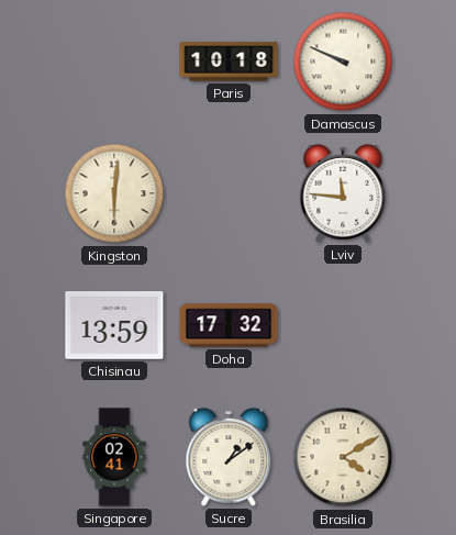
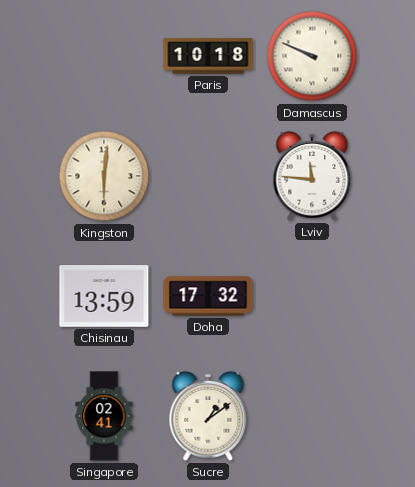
Brasilia: 4:10 -> none (343, 457)
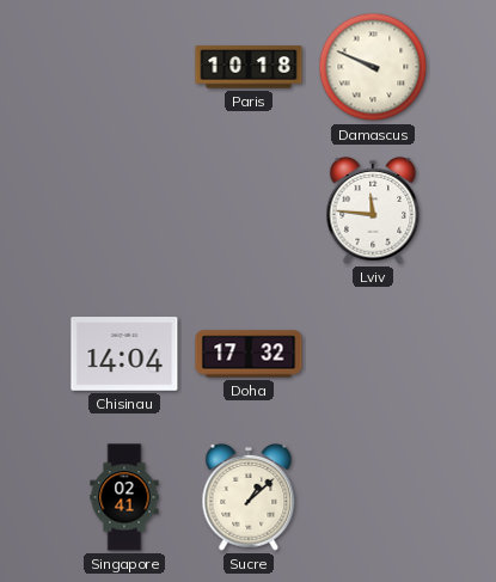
Kingston: 6:01 -> none (104, 176)
Chisinau: 13:59 -> 14:04 (124, 354)
Sucre: 1:09 -> 1:08 (249, 497)
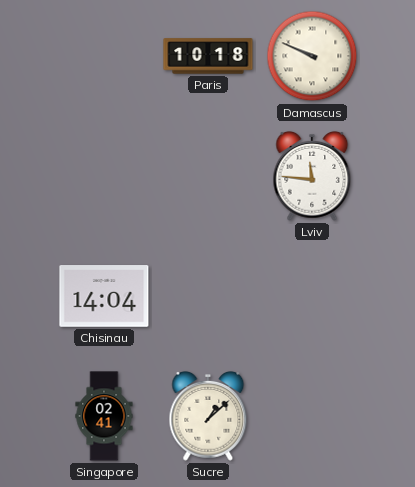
Doha: 17:32 -> none (249, 354)
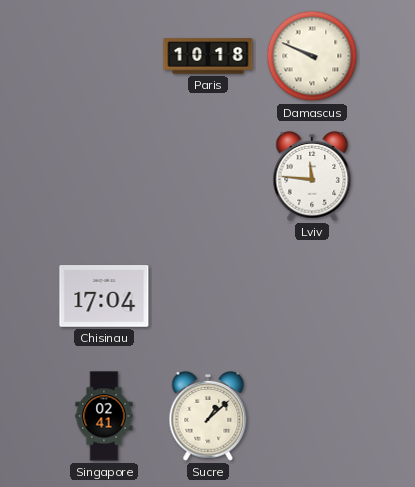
Chisinau: 14:04 -> 17:04 (104, 296)
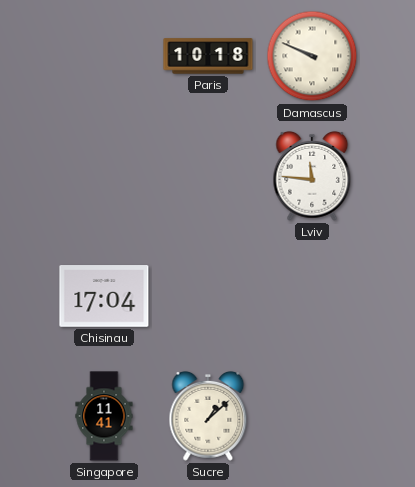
Singapore: 02:41 -> 11:41 (104, 416)
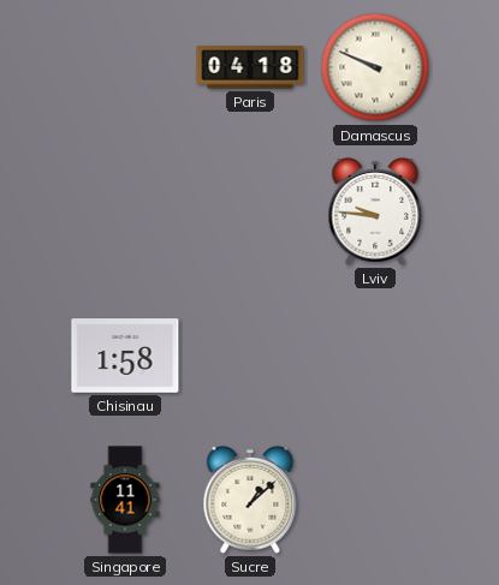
Paris: 10:18 -> 04:18 (250, 67)
Lviv: 11:46 -> 9:46 (375, 211)
Chisinau: 17:04 -> 1:58 (125, 356)
